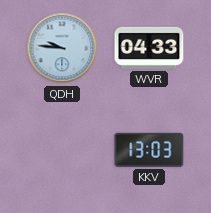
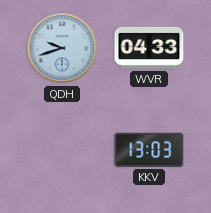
QDH: 9:46 -> 9:42 (62, 48)
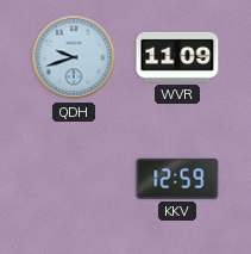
WVR: 04:33 -> 11:09 (177, 57)
KKV: 13:03 -> 12:59 (177, 179)
